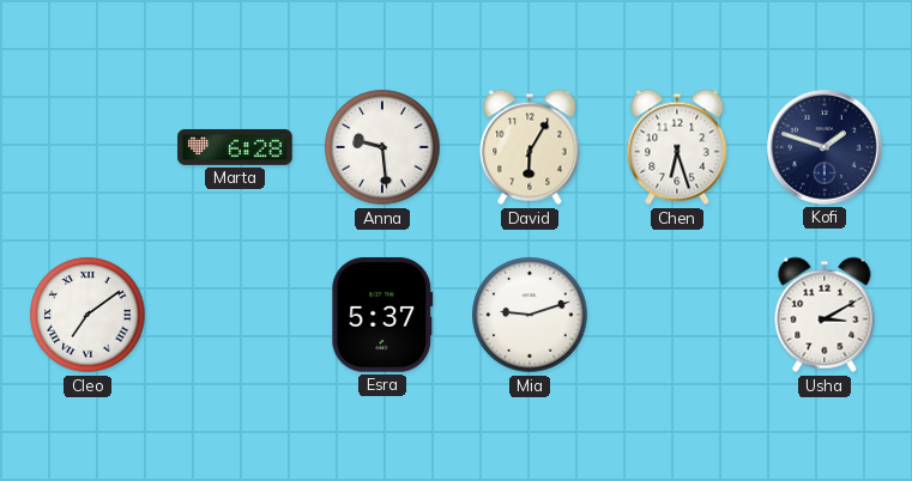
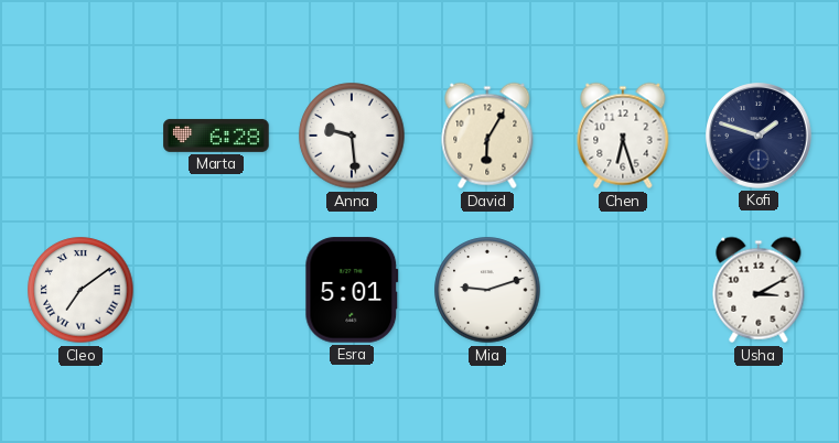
Esra: 5:37 -> 5:01 (352, 290)
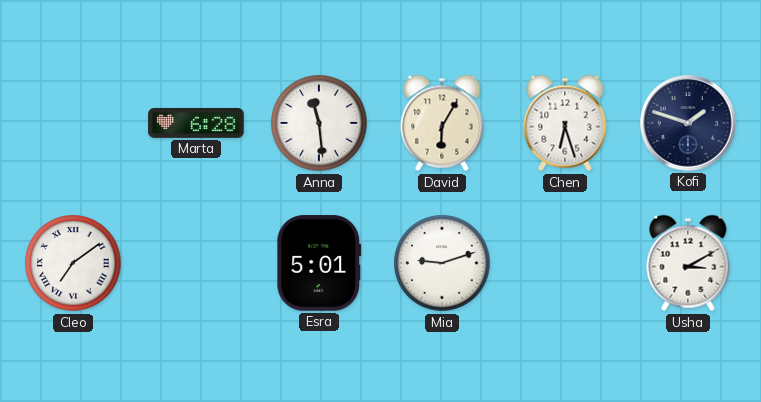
Anna: 9:29 -> 11:29 (319, 123)
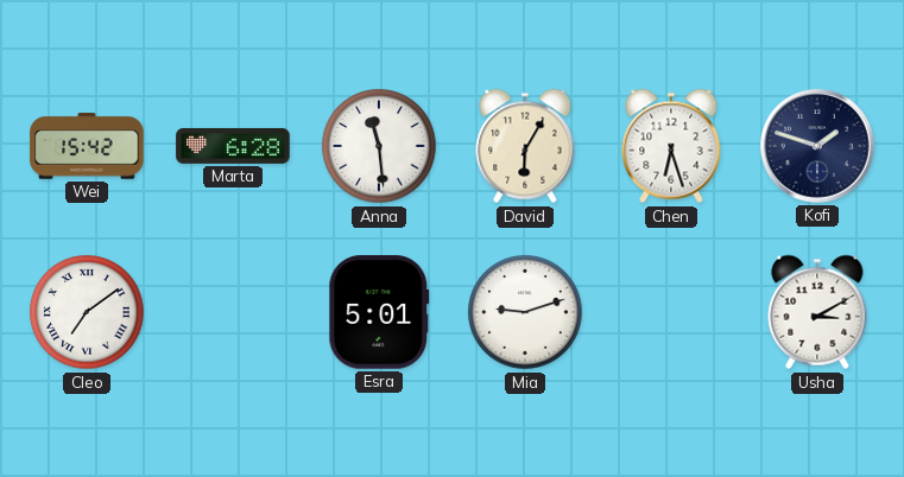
Wei: none -> 15:42 (87, 146)
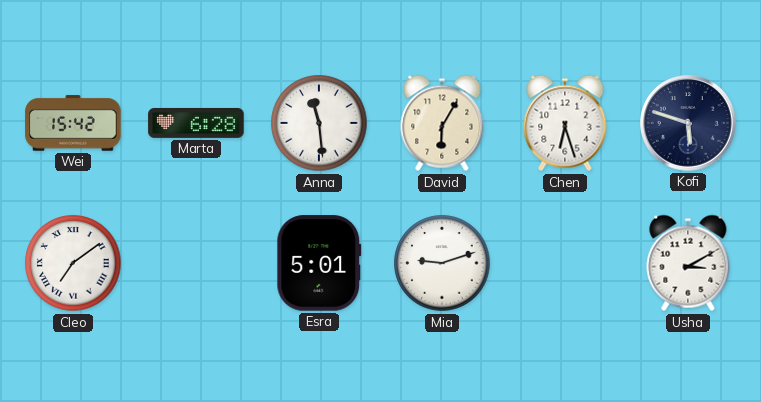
Kofi: 1:48 -> 5:48 (688, 123)
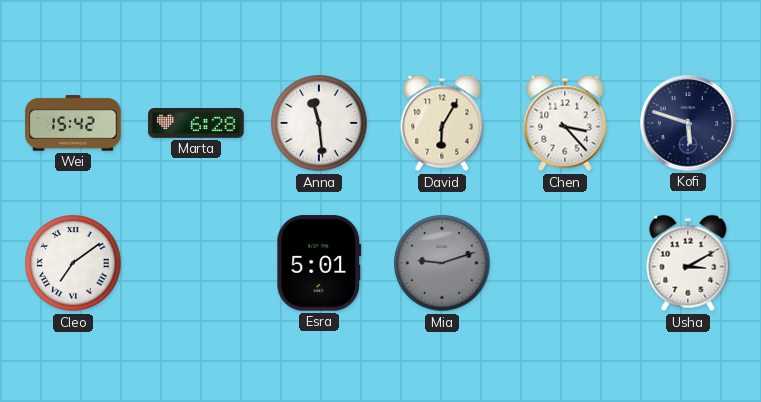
Chen: 6:27 -> 3:23 (565, 123)
Mia dial: white -> grey (442, 263)
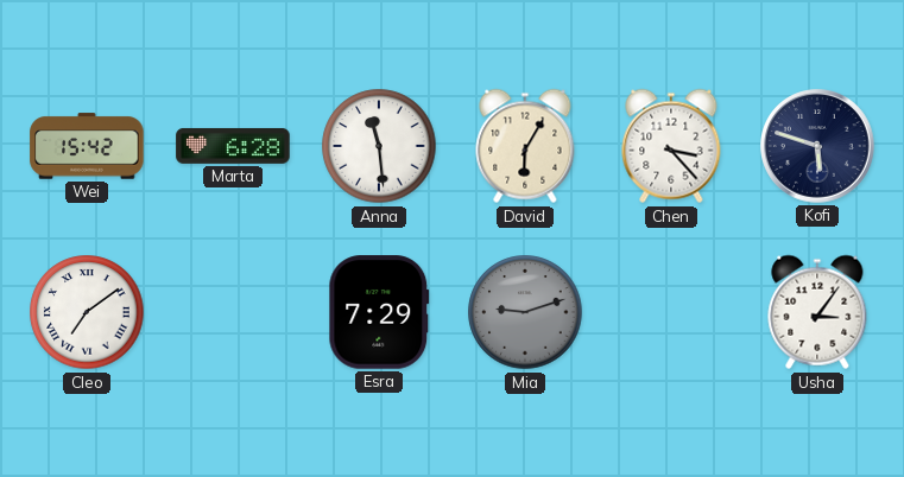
Esra: 5:01 -> 7:29 (379, 312)
Usha: 3:10 -> 3:06 (817, 312)
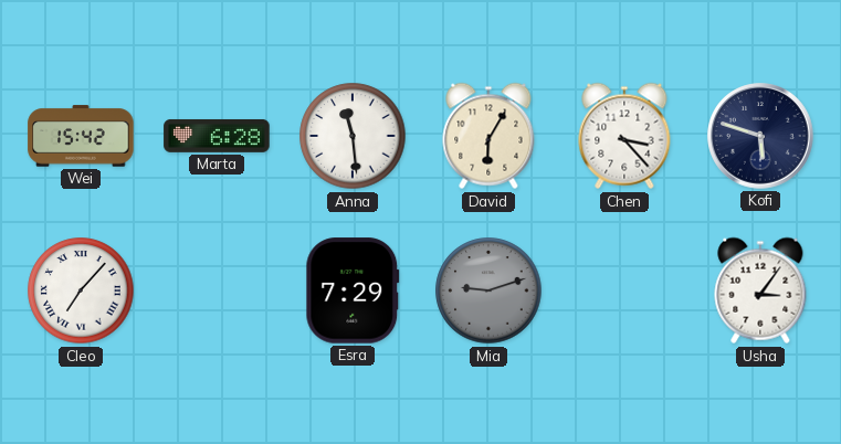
Cleo: 7:09 -> 7:07 (81, 290)
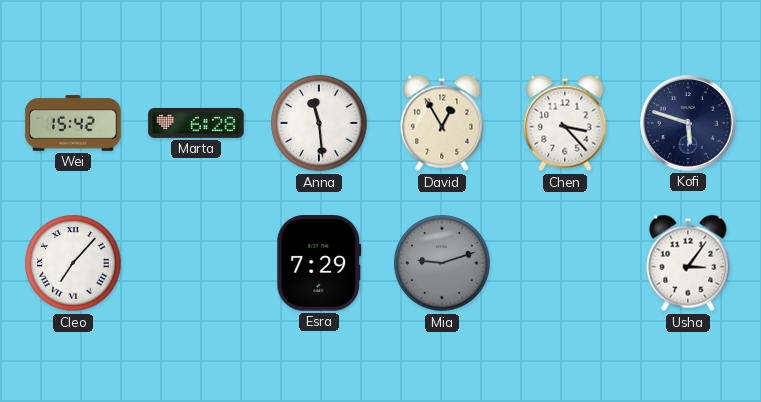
David: 6:05 -> 12:55 (442, 123)
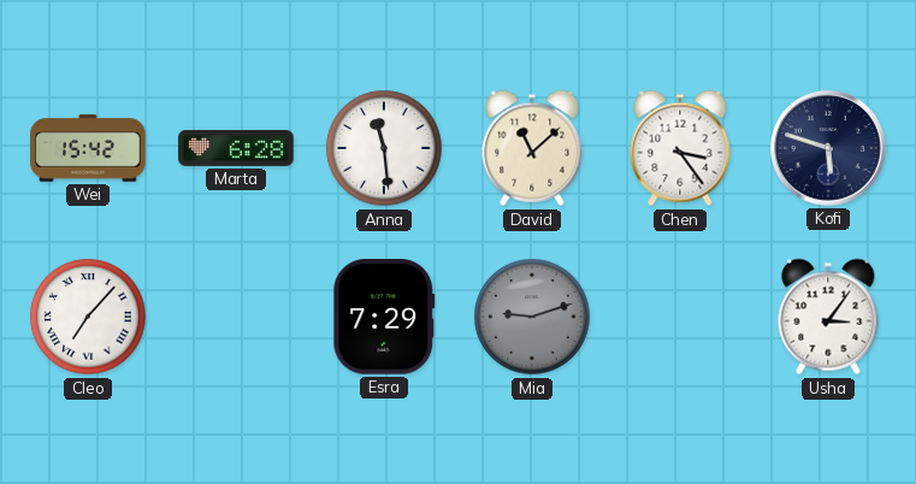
David: 12:55 -> 11:08 (532, 148)
Chen: 3:23 -> 3:24 (680, 148)
